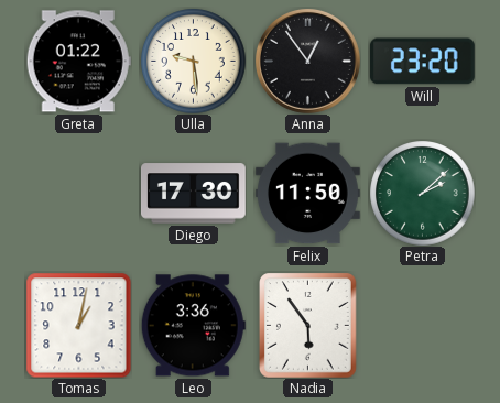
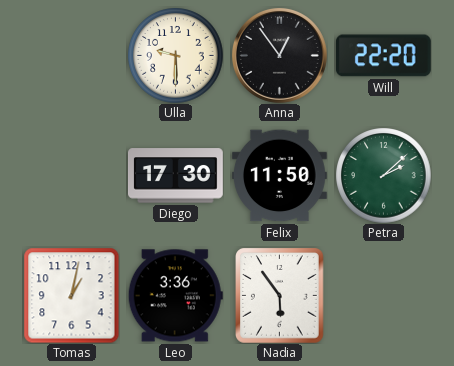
Greta: 01:22 -> none (78, 62)
Ulla: 9:29 -> 9:30 (175, 55)
Will: 23:20 -> 22:20 (383, 56)
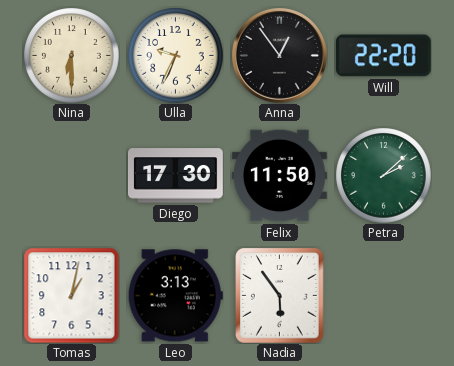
Nina: none -> 6:30 (71, 55)
Ulla: 9:30 -> 9:34 (175, 55)
Leo: 3:36 -> 3:13 (175, 296)
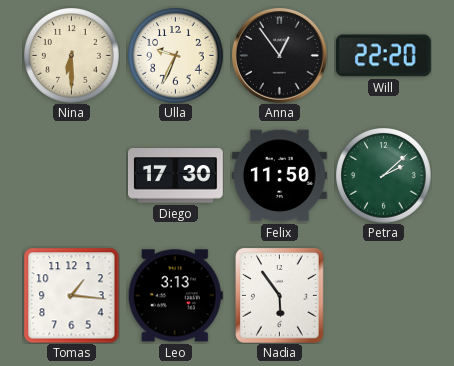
Tomas: 1:02 -> 1:16 (71, 295)
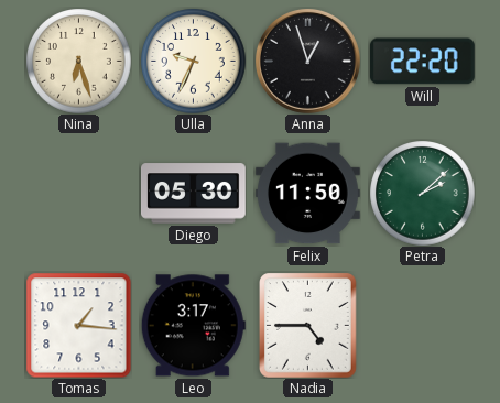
Nina: 6:30 -> 6:27 (78, 61)
Anna: 12:54 -> 12:57 (307, 61)
Diego: 17:30 -> 05:30 (194, 194)
Leo: 3:13 -> 3:17 (193, 326)
Nadia: 5:54 -> 4:45 (308, 326)
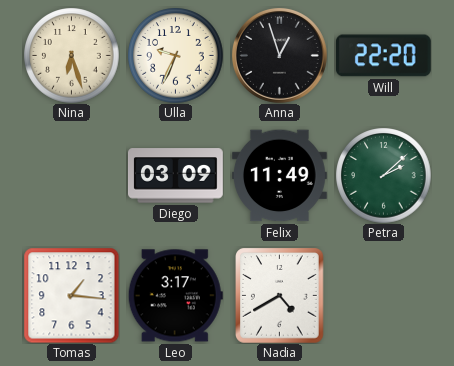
Diego: 05:30 -> 03:09 (176, 176)
Felix: 11:50 -> 11:49 (279, 176)
Nadia: 4:45 -> 4:40 (280, 296)
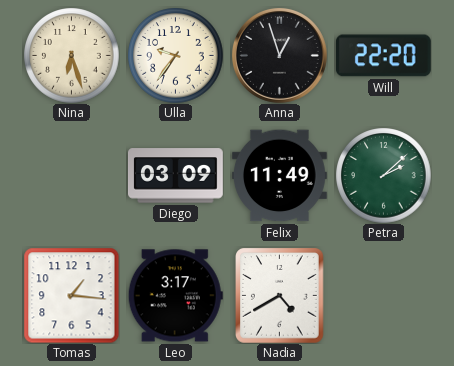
Ulla: 9:34 -> 9:36 (175, 55)
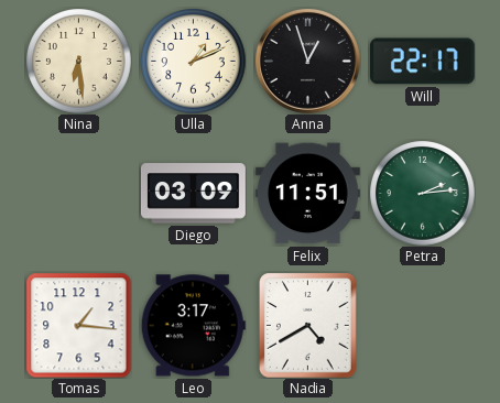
Nina: 6:27 -> 6:29 (78, 61)
Ulla: 9:36 -> 1:11 (193, 61)
Will: 22:20 -> 22:17 (422, 62)
Felix: 11:49 -> 11:51 (307, 194)
Petra: 2:08 -> 2:14 (422, 193)
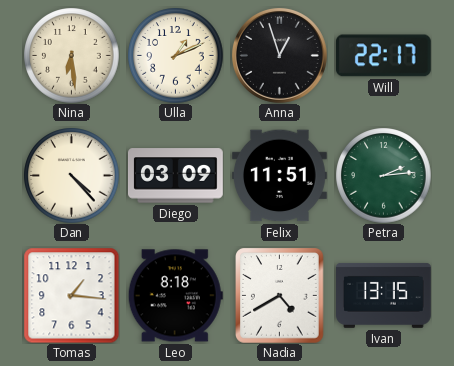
Dan: none -> 4:23 (71, 175)
Leo: 3:17 -> 8:18 (175, 296)
Ivan: none -> 13:15 (384, 295)
